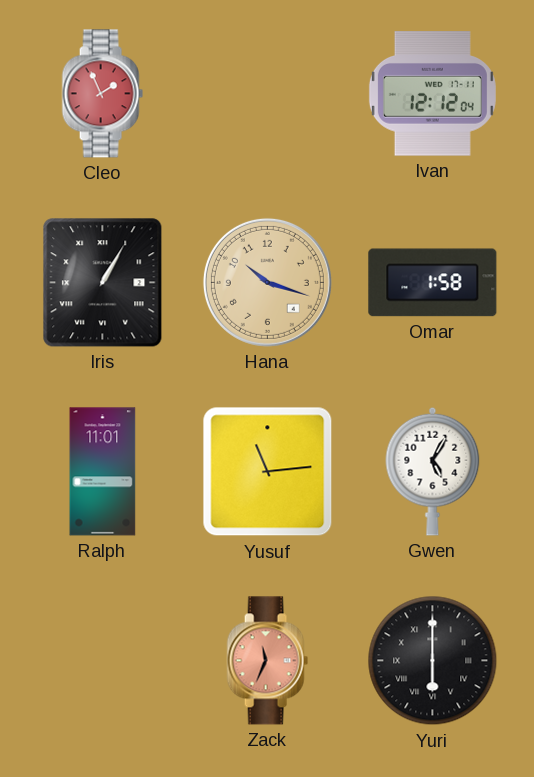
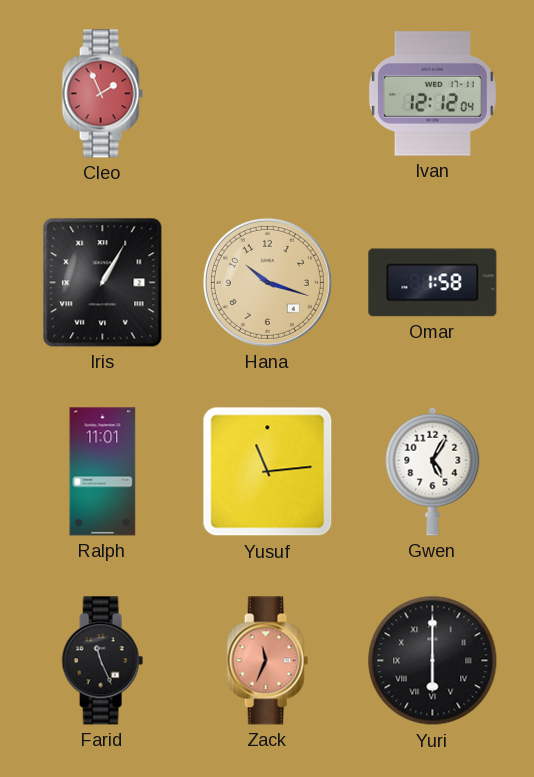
Farid: none -> 11:26 (102, 661)
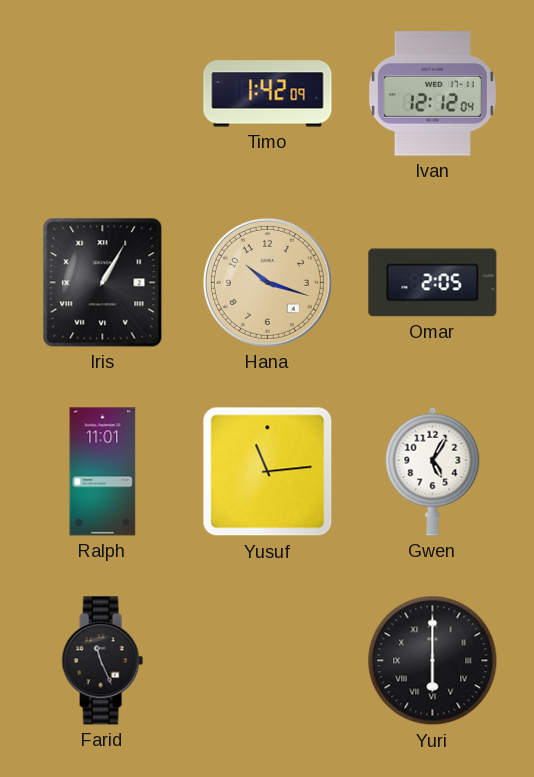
Cleo: 1:56 -> none (102, 94)
Timo: none -> 1:42 (268, 94)
Omar: 1:58 -> 2:05 (433, 283)
Zack: 11:34 -> none (267, 661)
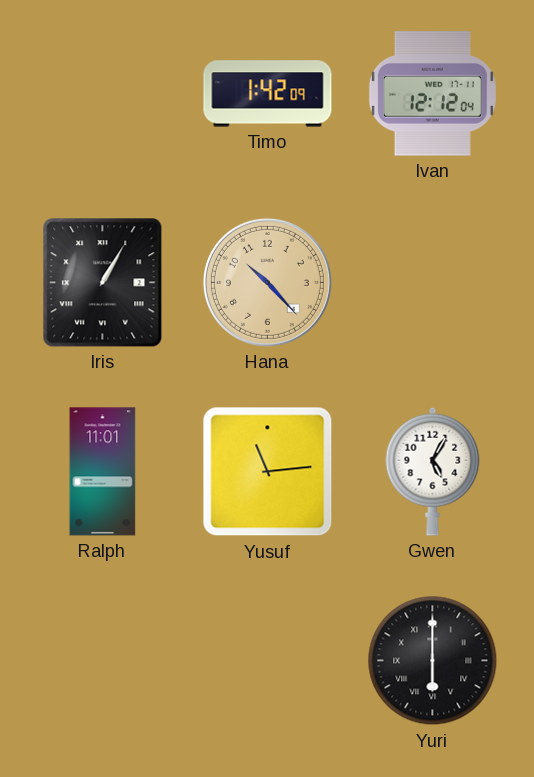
Hana: 10:18 -> 10:23 (267, 282)
Omar: 2:05 -> none (433, 283)
Farid: 11:26 -> none (102, 661)
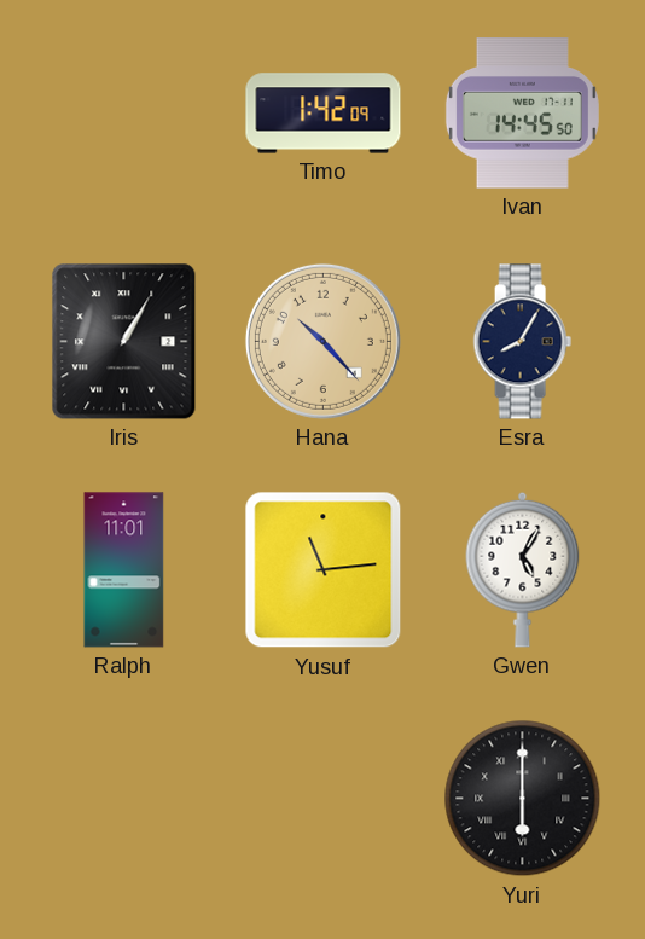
Ivan: 12:12 -> 14:45 (522, 114)
Esra: none -> 8:05 (522, 342)
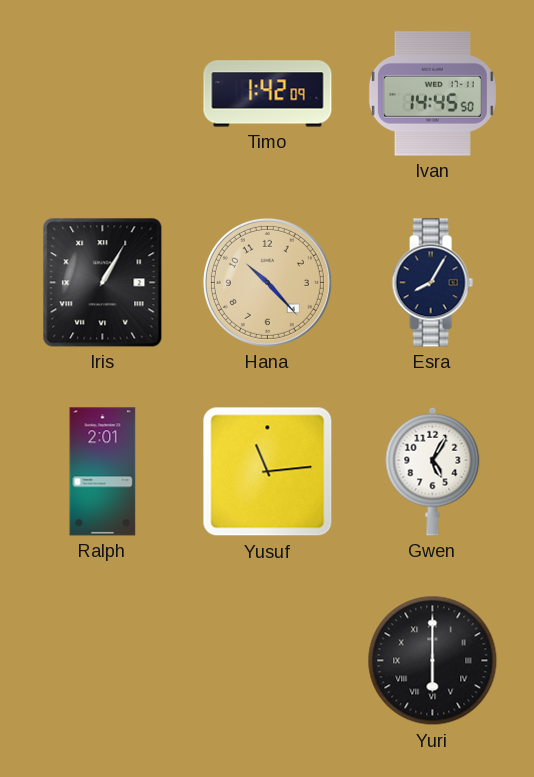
Ralph: 11:01 -> 2:01 (103, 472)
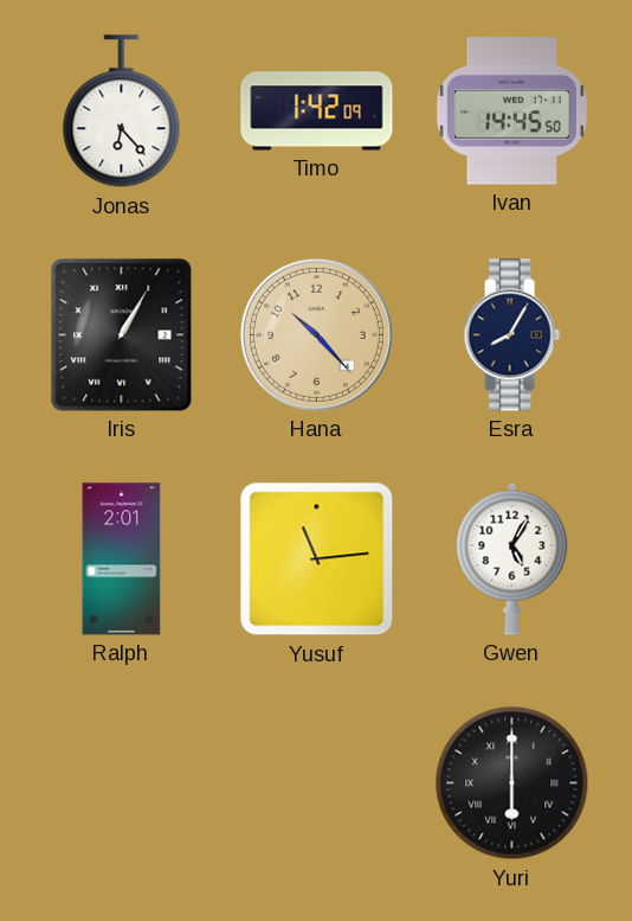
Jonas: none -> 6:23 (122, 111)
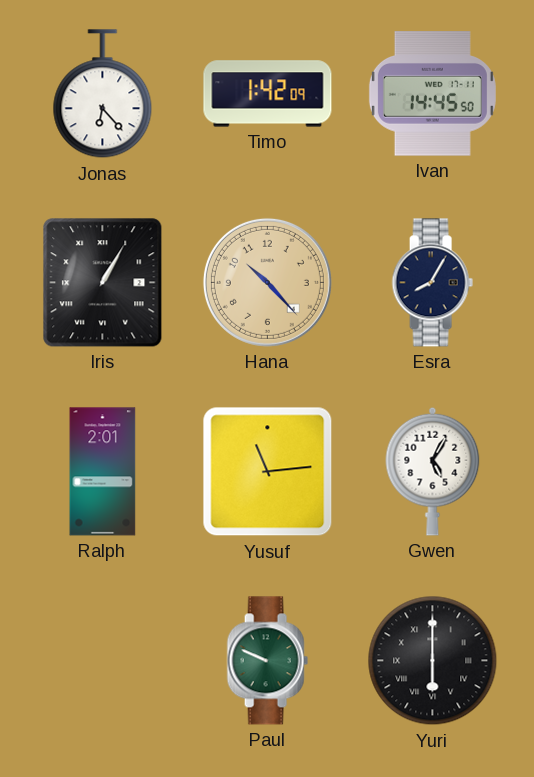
Paul: none -> 9:49 (267, 661)
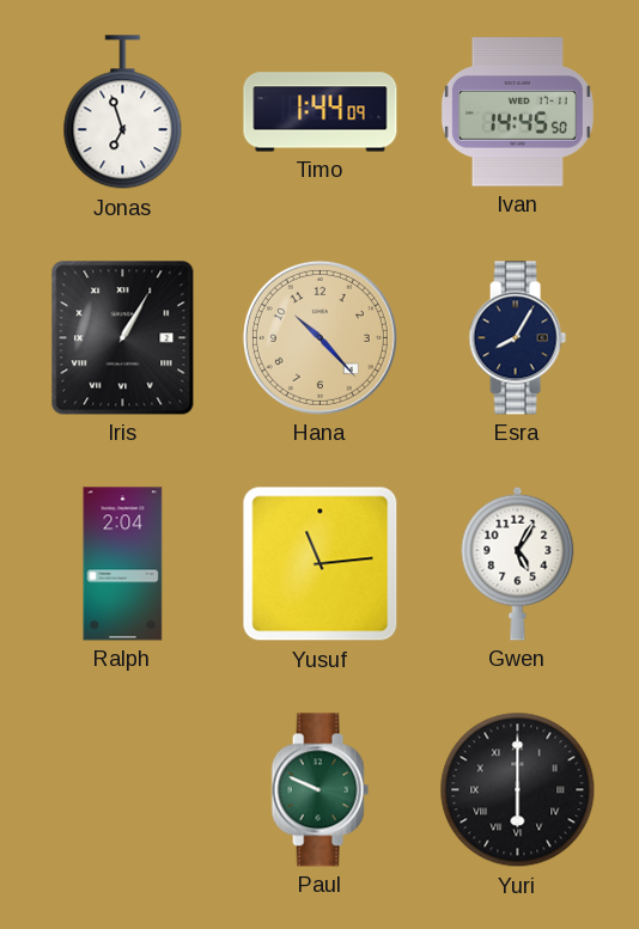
Jonas: 6:23 -> 6:57 (123, 112)
Timo: 1:42 -> 1:44 (321, 112)
Ralph: 2:01 -> 2:04 (123, 564)
